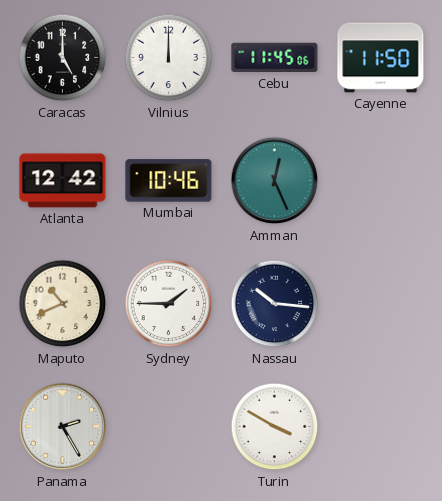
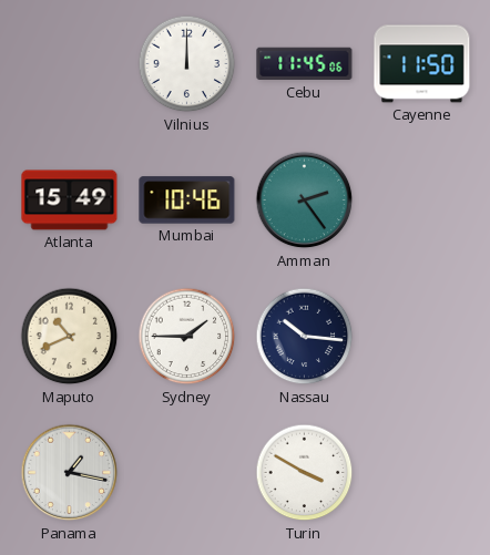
Caracas: 5:00 -> none (63, 58)
Atlanta: 12:42 -> 15:49 (70, 201)
Amman: 12:26 -> 2:24 (305, 201)
Panama: 2:25 -> 1:17 (70, 473)
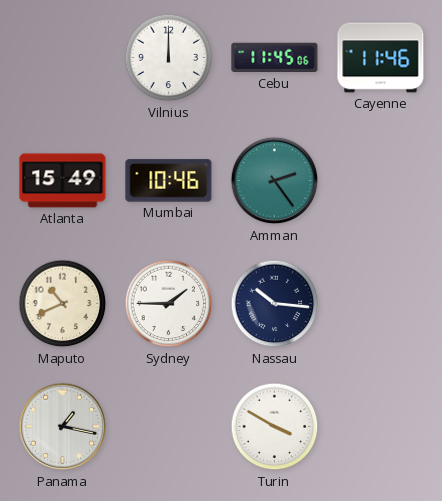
Cayenne: 11:50 -> 11:46 (381, 58)
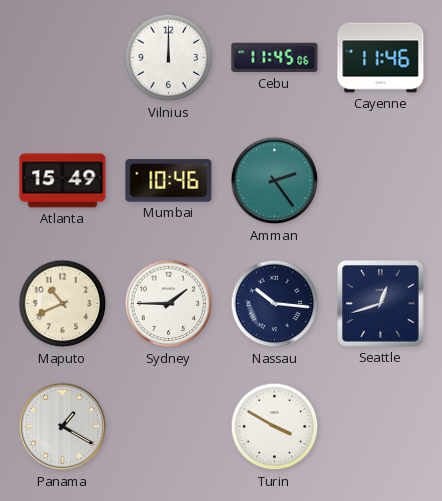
Seattle: none -> 12:42 (381, 304)
Panama: 1:17 -> 1:20 (63, 427)
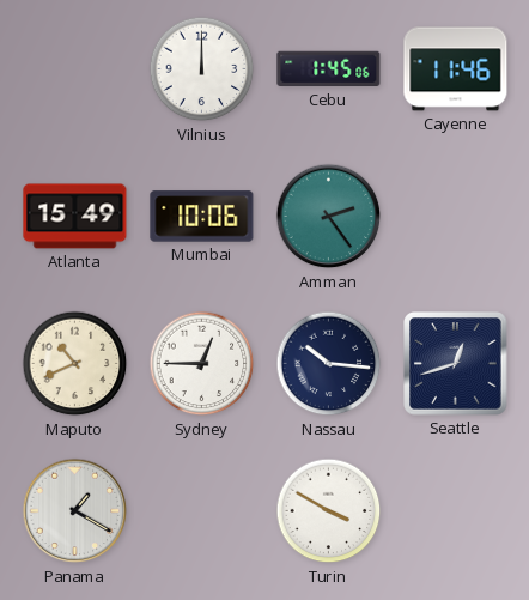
Cebu: 11:45 -> 1:45 (329, 69)
Mumbai: 10:46 -> 10:06 (202, 217)
Sydney: 1:45 -> 12:45 (202, 364)
